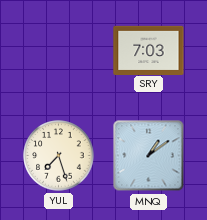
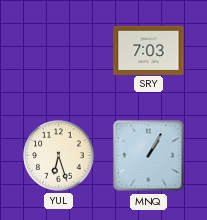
YUL: 7:27 -> 6:27 (59, 156)
MNQ: 1:09 -> 1:05 (149, 156)
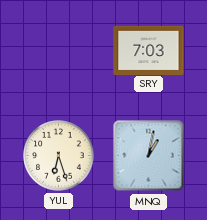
MNQ: 1:05 -> 1:02 (149, 156)
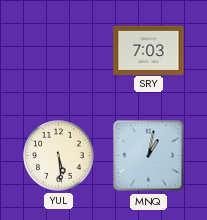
YUL: 6:27 -> 5:29 (59, 156)
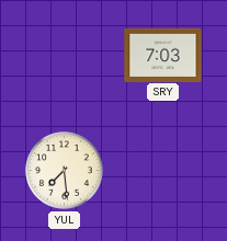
YUL: 5:29 -> 7:29 (65, 171)
MNQ: 1:02 -> none (149, 156)
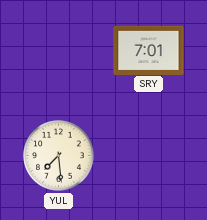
SRY: 7:03 -> 7:01 (149, 50)
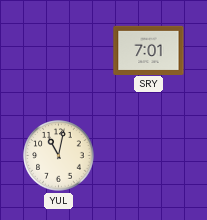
YUL: 7:29 -> 11:02 (59, 156)
